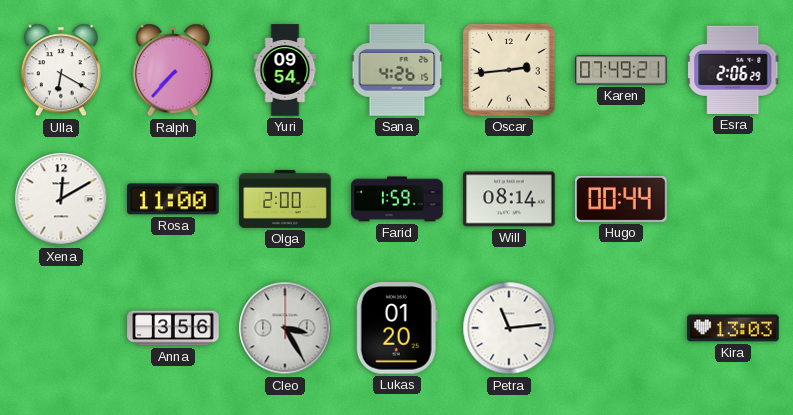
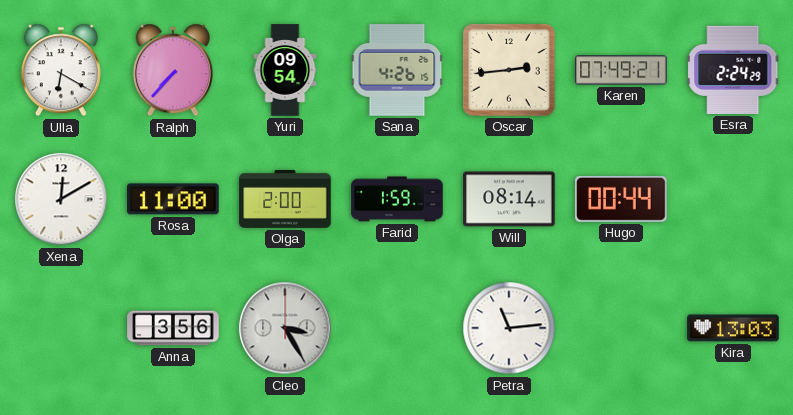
Esra: 2:06 -> 2:24 (733, 70)
Lukas: 01:20 -> none (397, 328)
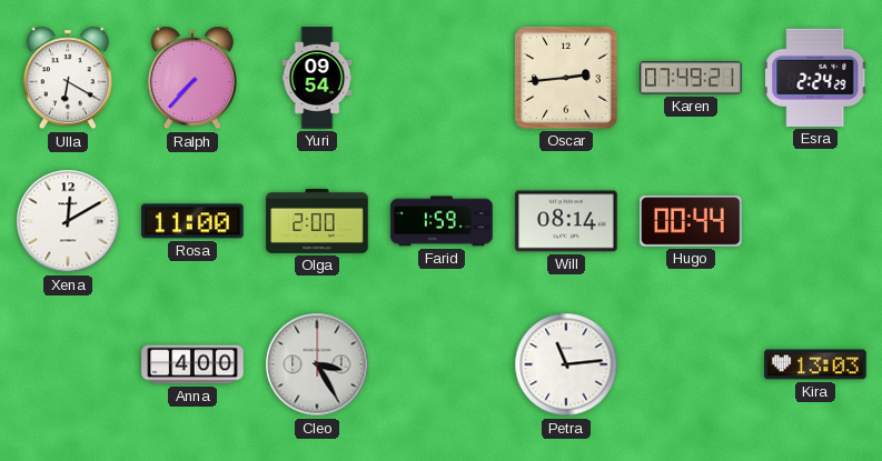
Sana: 4:26 -> none (397, 70)
Anna: 3:56 -> 4:00 (192, 364)
